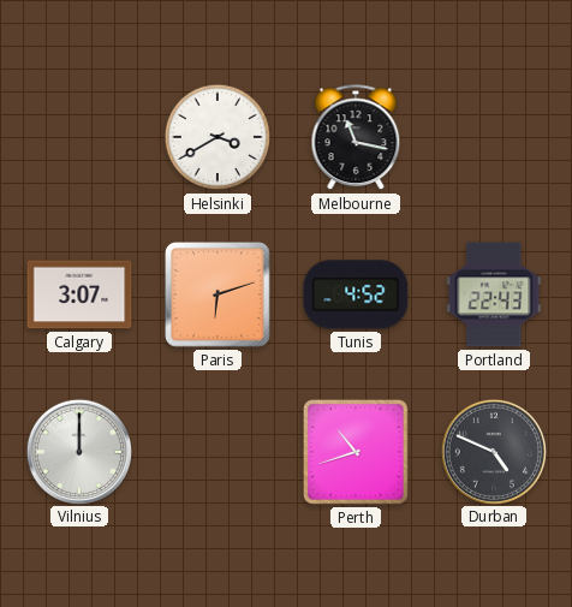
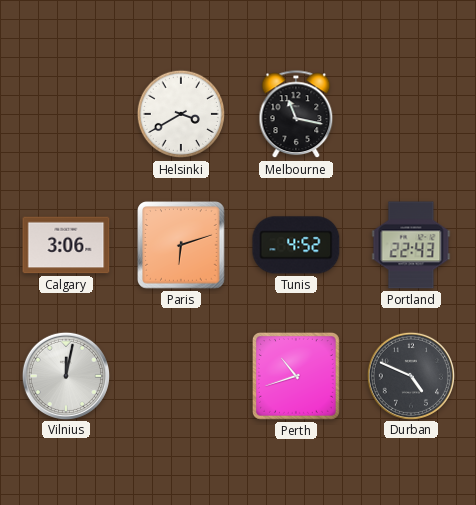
Calgary: 3:07 -> 3:06 (66, 245)
Vilnius: 12:00 -> 12:02 (65, 375)
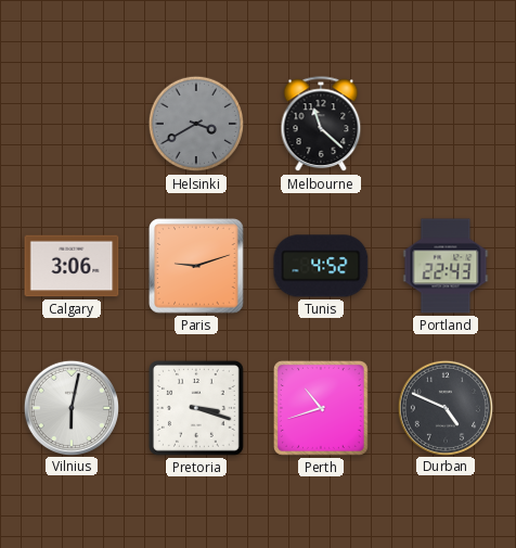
Helsinki dial: white -> grey (196, 124)
Melbourne: 11:17 -> 11:22 (321, 125)
Paris: 6:12 -> 9:12 (196, 266)
Vilnius: 12:02 -> 6:02 (70, 407)
Pretoria: none -> 3:18 (196, 408)
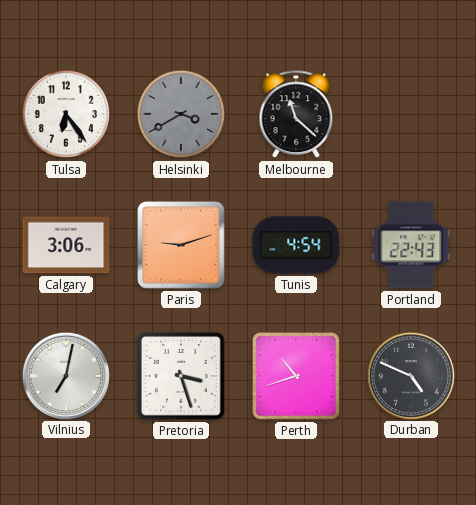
Tulsa: none -> 6:24 (66, 114)
Tunis: 4:52 -> 4:54 (296, 245)
Vilnius: 6:02 -> 7:02 (65, 375)
Pretoria: 3:18 -> 3:27 (181, 376)
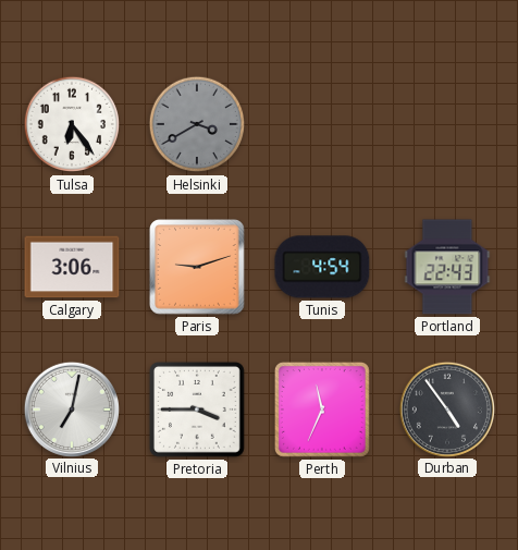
Melbourne: 11:22 -> none (296, 115)
Pretoria: 3:27 -> 3:45 (197, 410)
Perth: 10:42 -> 11:34 (322, 410)
Durban: 4:49 -> 4:54 (446, 408)
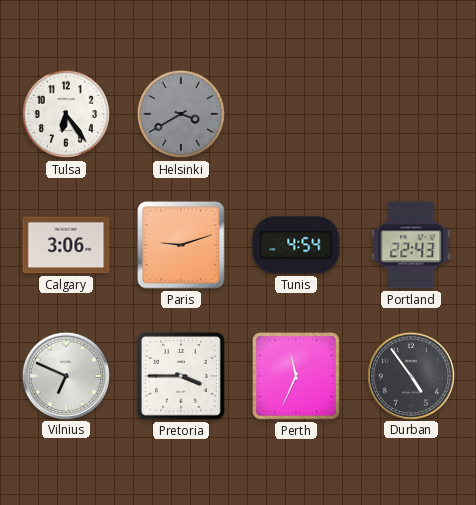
Vilnius: 7:02 -> 6:49 (65, 375)
